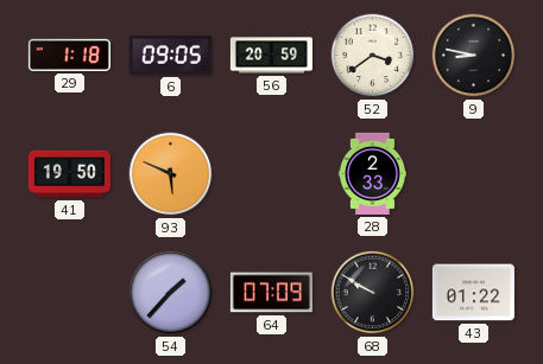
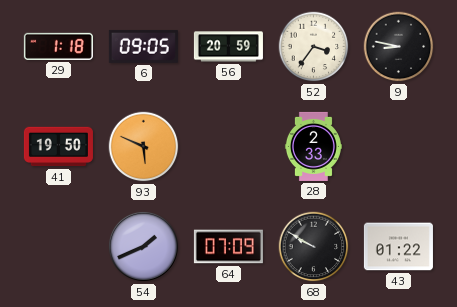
52: 3:39 -> 3:36 (314, 47)
54: 1:37 -> 1:41 (143, 246)
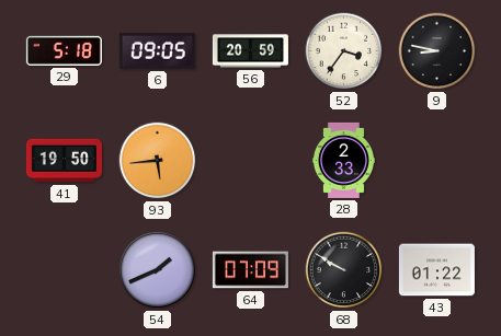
29: 1:18 -> 5:18 (64, 50)
93: 5:49 -> 5:44 (158, 161)
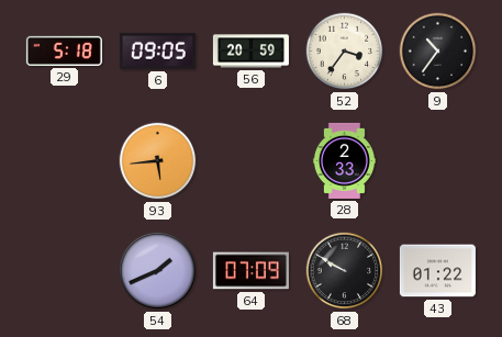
9: 8:47 -> 10:36 (438, 52)
41: 19:50 -> none (64, 161)
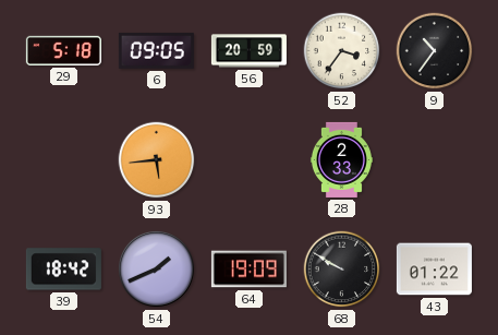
39: none -> 18:42 (63, 270)
64: 07:09 -> 19:09 (248, 270)
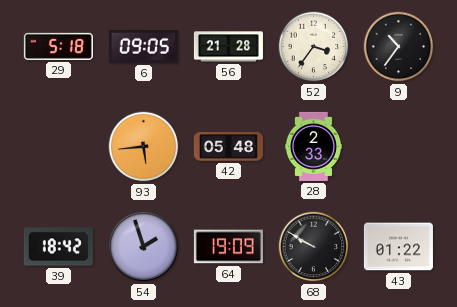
56: 20:59 -> 21:28 (228, 47)
42: none -> 05:48 (228, 147)
54: 1:41 -> 1:57 (143, 246)
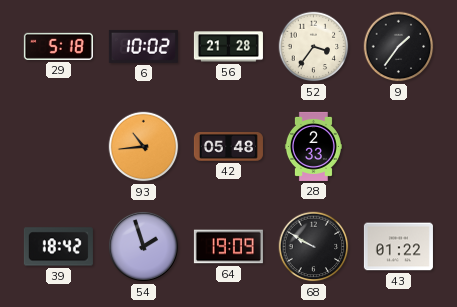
6: 09:05 -> 10:02 (143, 46)
9: 10:36 -> 1:36 (399, 47)
93: 5:44 -> 10:44 (144, 147)
